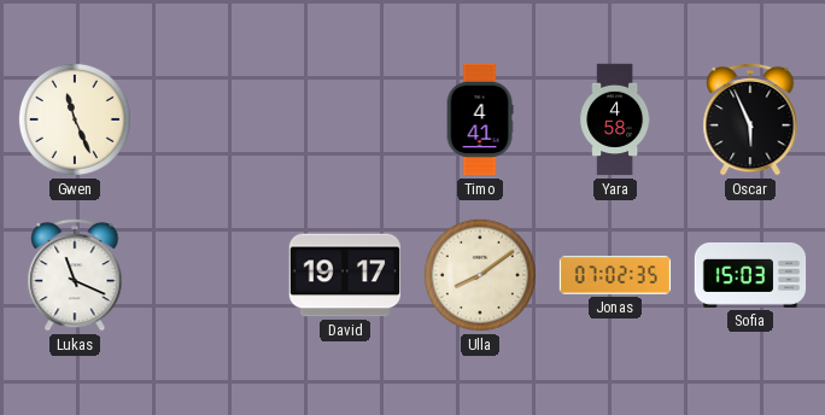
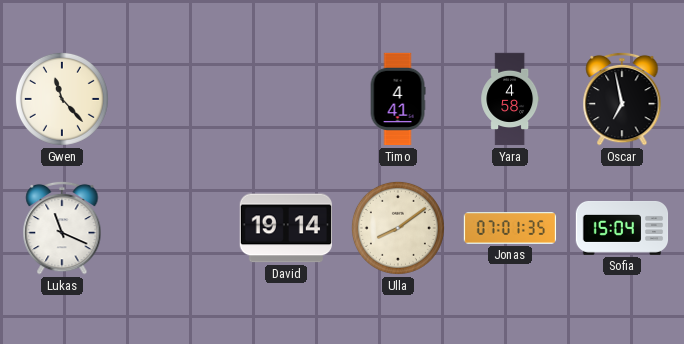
Gwen: 11:26 -> 11:23 (62, 99)
Oscar: 5:56 -> 6:58 (622, 99)
David: 19:17 -> 19:14 (285, 228)
Jonas: 07:02 -> 07:01 (510, 228)
Sofia: 15:03 -> 15:04 (622, 228)
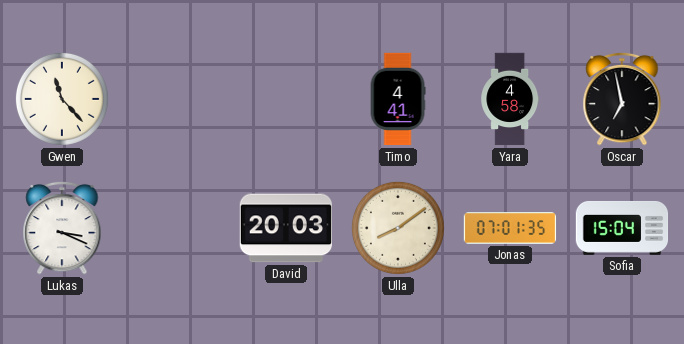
Lukas: 11:19 -> 3:19 (62, 228)
David: 19:14 -> 20:03 (285, 228)
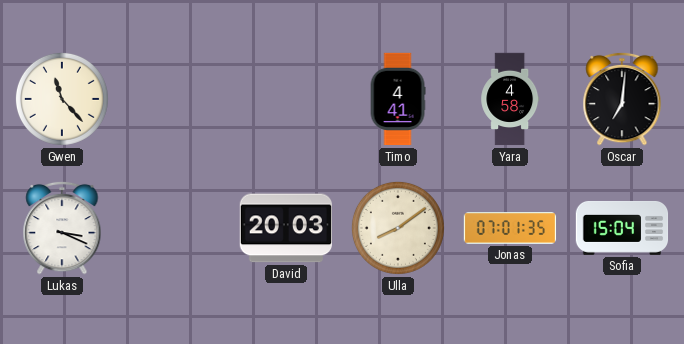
Oscar: 6:58 -> 7:01 (622, 99)
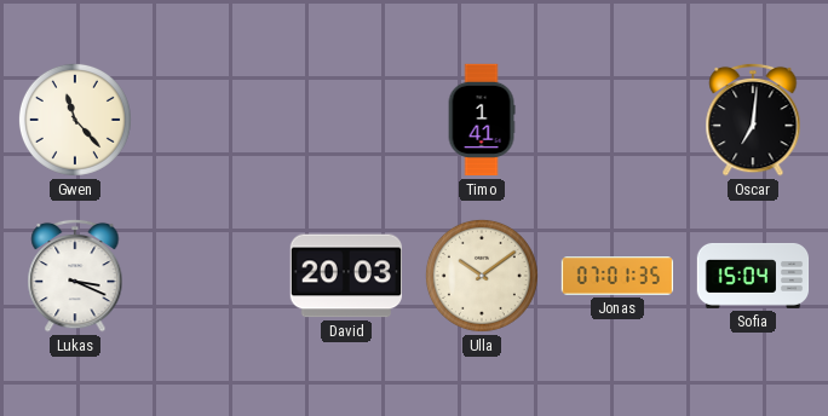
Timo: 4:41 -> 1:41 (482, 120)
Yara: 4:58 -> none (510, 99)
Ulla: 8:09 -> 10:09 (482, 276)
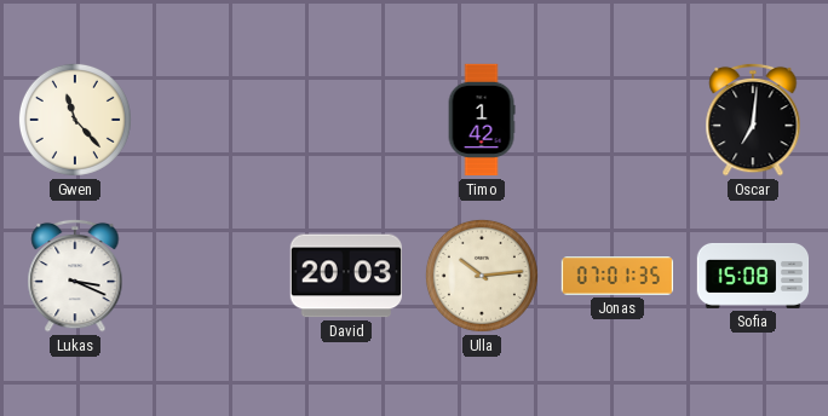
Timo: 1:41 -> 1:42 (482, 120)
Ulla: 10:09 -> 10:14 (482, 276)
Sofia: 15:04 -> 15:08 (753, 276)
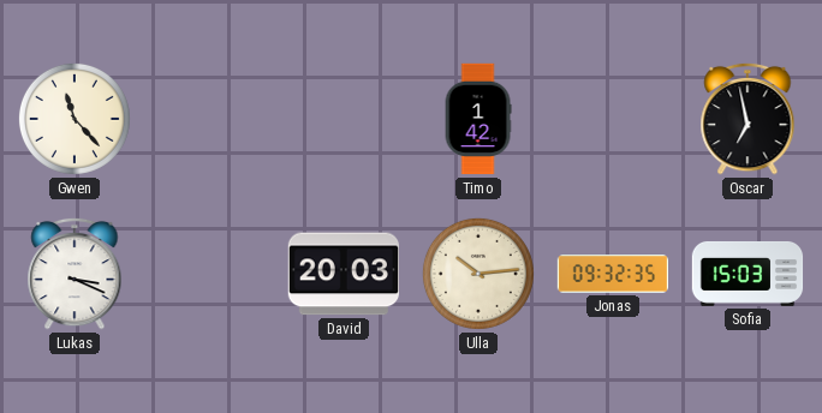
Oscar: 7:01 -> 6:58 (747, 119)
Jonas: 07:01 -> 09:32 (613, 274)
Sofia: 15:08 -> 15:03 (747, 274)
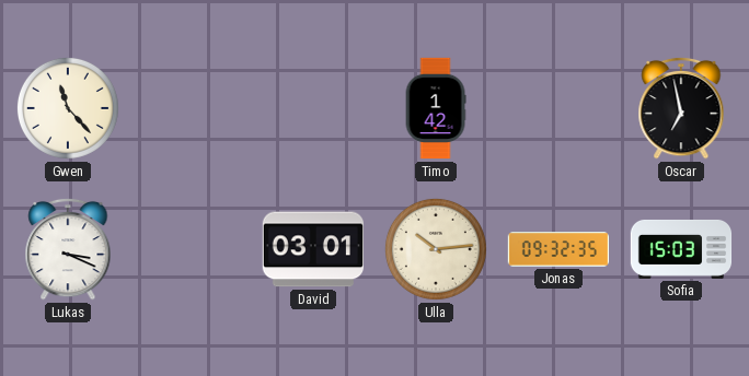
David: 20:03 -> 03:01 (312, 249)
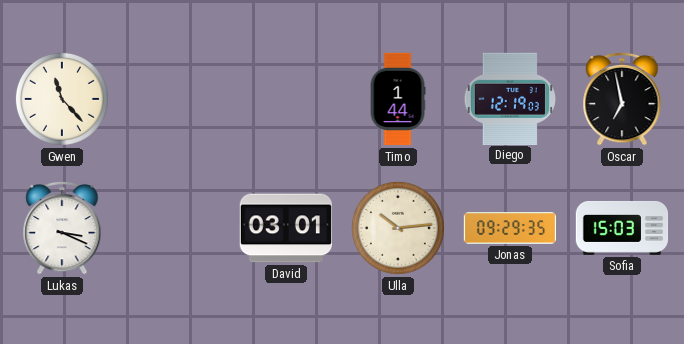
Timo: 1:42 -> 1:44 (398, 99)
Diego: none -> 12:19 (510, 98)
Jonas: 09:32 -> 09:29 (510, 228)
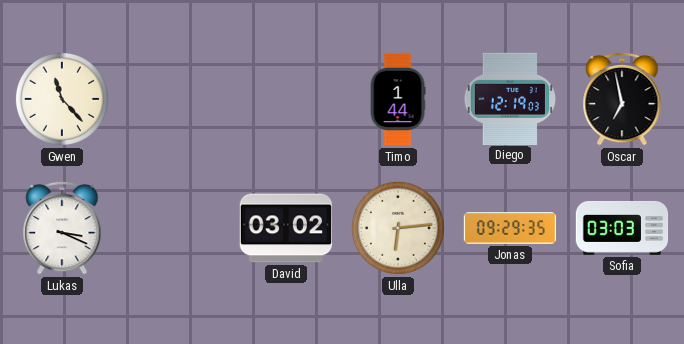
David: 03:01 -> 03:02 (285, 228)
Ulla: 10:14 -> 6:14 (398, 228)
Sofia: 15:03 -> 03:03 (622, 228)
